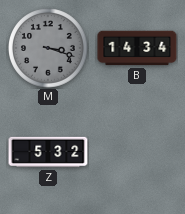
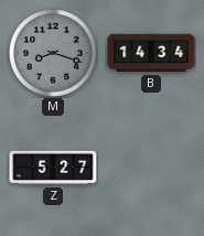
M: 3:18 -> 8:18 (54, 54)
Z: 5:32 -> 5:27 (53, 168)
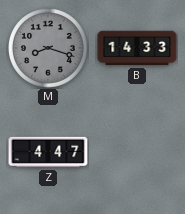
B: 14:34 -> 14:33 (137, 48)
Z: 5:27 -> 4:47 (48, 152)
